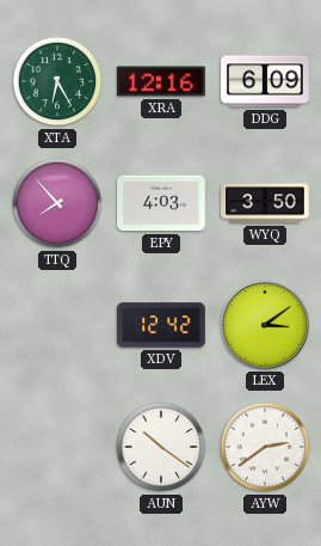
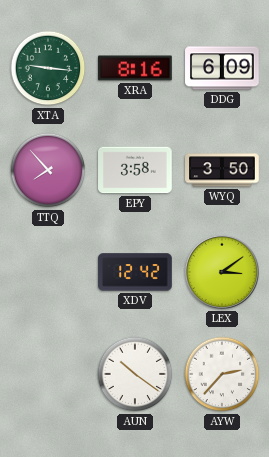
XTA: 6:25 -> 9:16 (48, 68)
XRA: 12:16 -> 8:16 (135, 68)
EPY: 4:03 -> 3:58 (135, 170)
AYW: 2:39 -> 2:37 (222, 374)
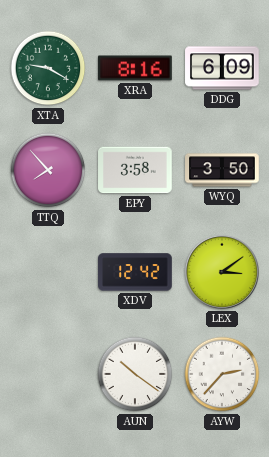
XTA: 9:16 -> 9:20 (48, 68)
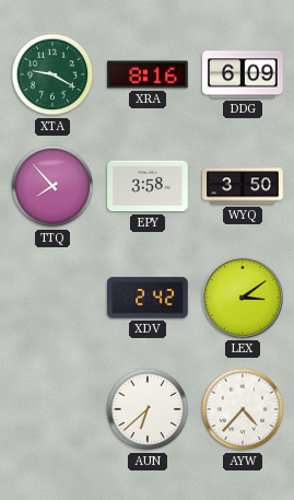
XDV: 12:42 -> 2:42 (148, 298)
AUN: 10:21 -> 6:38 (148, 409)
AYW: 2:37 -> 4:37 (243, 409)
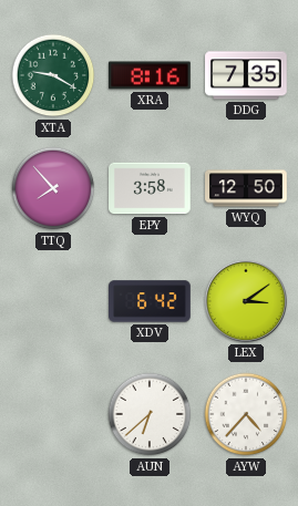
DDG: 6:09 -> 7:35 (246, 75)
WYQ: 3:50 -> 12:50 (246, 188)
XDV: 2:42 -> 6:42 (150, 301)
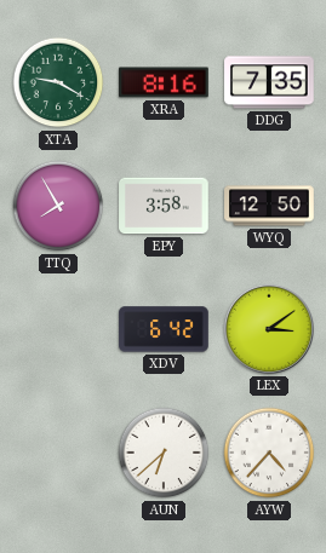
TTQ: 7:53 -> 7:55 (58, 206)
